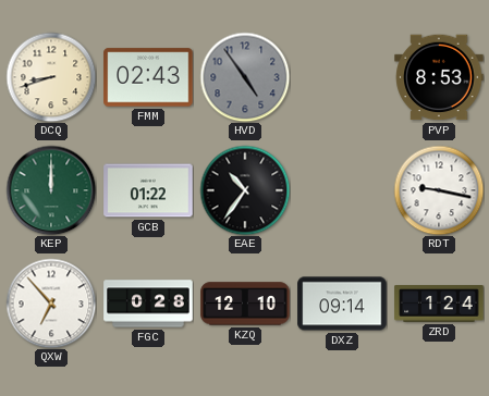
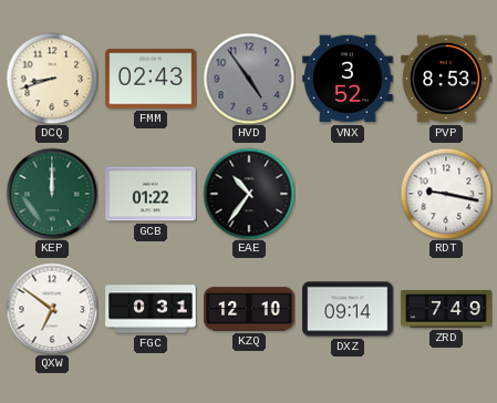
VNX: none -> 3:52 (348, 79)
QXW: 6:53 -> 6:51 (52, 309)
FGC: 0:28 -> 0:31 (151, 309)
ZRD: 1:24 -> 7:49 (446, 309)
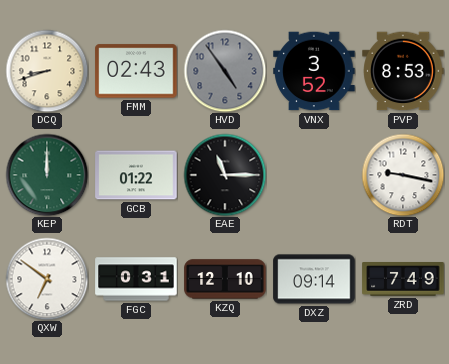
EAE: 10:36 -> 11:15 (225, 175)
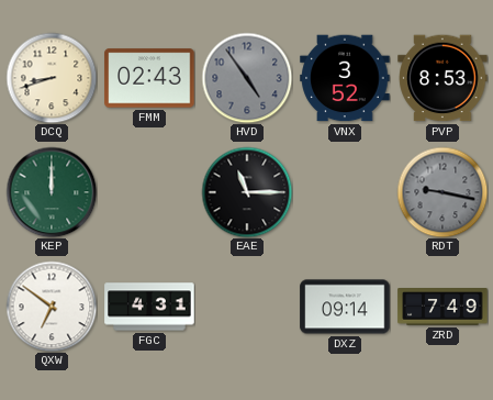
GCB: 01:22 -> none (136, 175)
RDT dial: white -> grey (442, 192)
FGC: 0:31 -> 4:31 (149, 307)
KZQ: 12:10 -> none (225, 279)
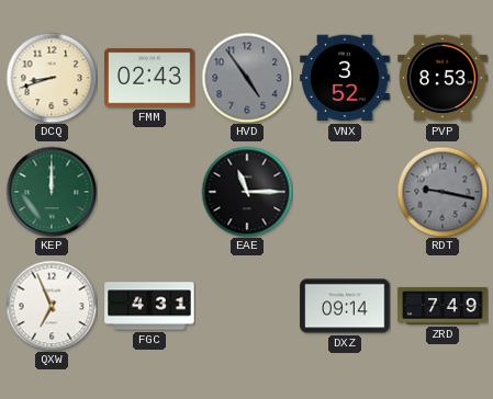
QXW: 6:51 -> 6:56 (52, 306)
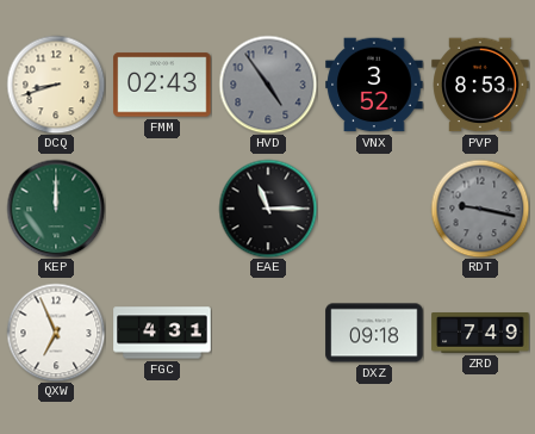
DXZ: 09:14 -> 09:18 (374, 333)
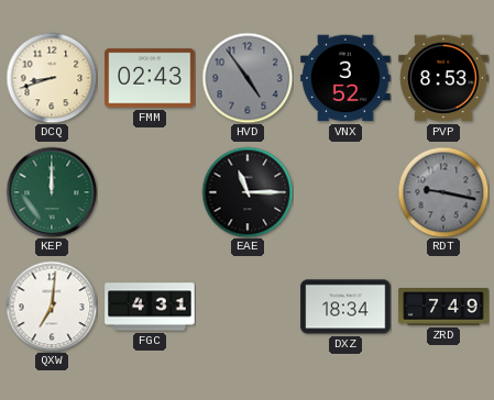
QXW: 6:56 -> 7:01 (52, 307)
DXZ: 09:18 -> 18:34 (345, 307)
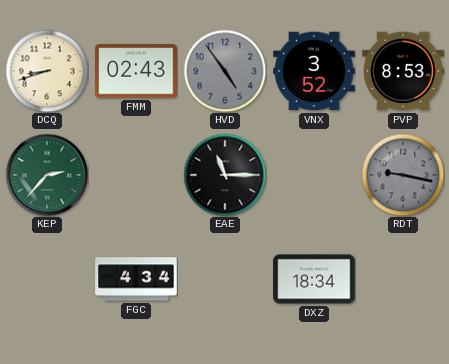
KEP: 12:00 -> 2:37 (47, 175)
QXW: 7:01 -> none (52, 307)
FGC: 4:31 -> 4:34 (136, 279)
ZRD: 7:49 -> none (443, 307)
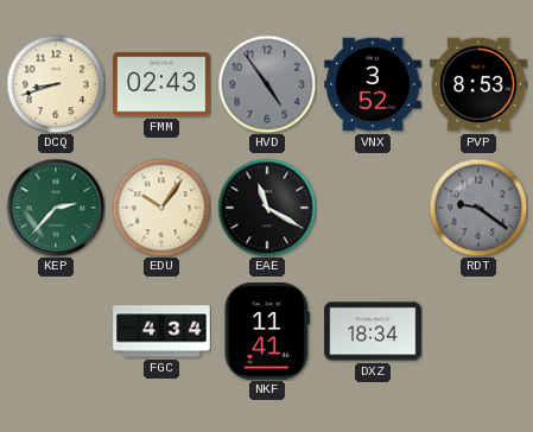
EDU: none -> 10:06 (161, 208)
EAE: 11:15 -> 11:20 (267, 208)
RDT: 9:17 -> 9:21 (478, 208)
NKF: none -> 11:41 (267, 331)
